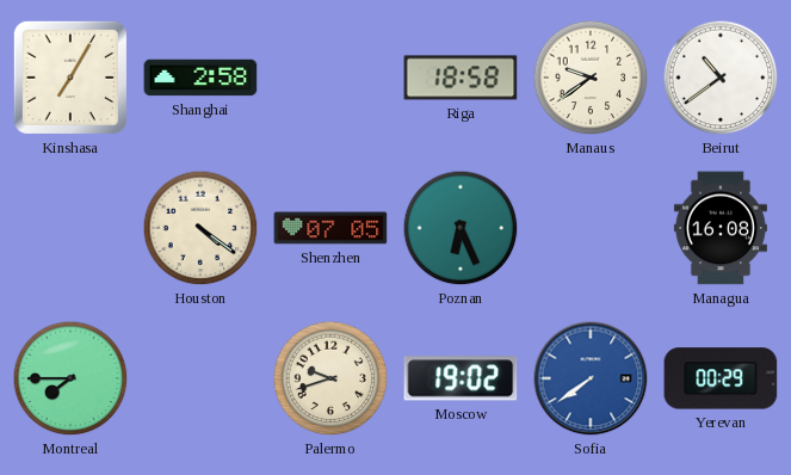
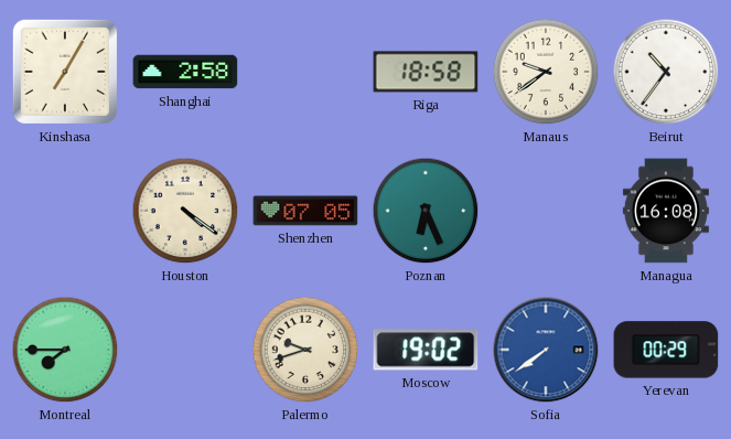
Beirut: 10:39 -> 10:36 (666, 72)
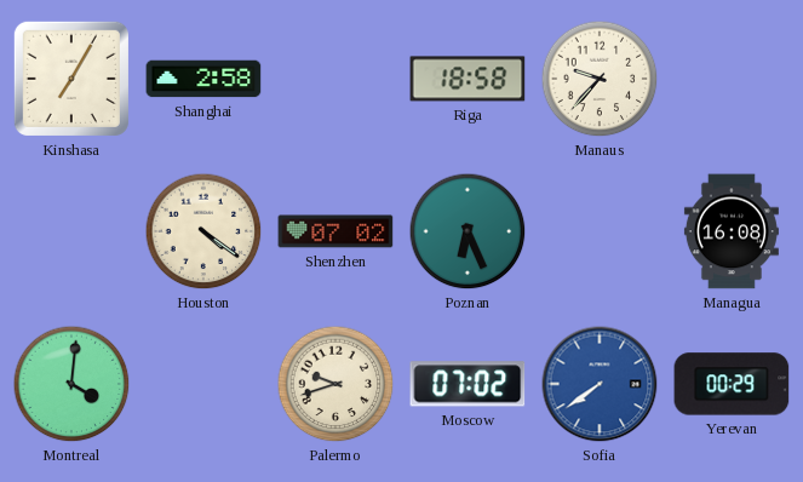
Manaus: 9:39 -> 9:37 (600, 79)
Beirut: 10:36 -> none (666, 72)
Shenzhen: 07:05 -> 07:02 (335, 231)
Montreal: 7:45 -> 4:01 (71, 384)
Moscow: 19:02 -> 07:02 (468, 384)
